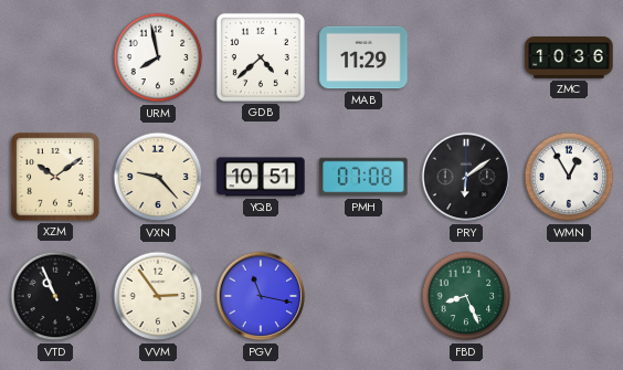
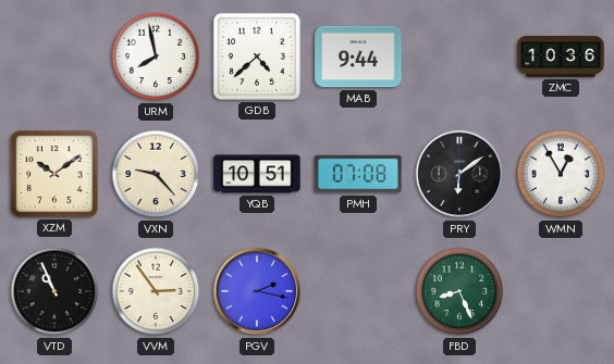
MAB: 11:29 -> 9:44 (358, 57)
PGV: 11:17 -> 2:17 (257, 291)
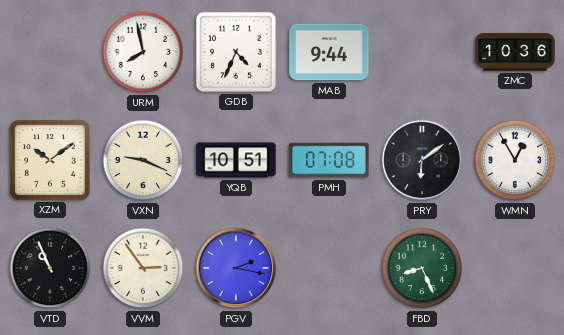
GDB: 4:38 -> 4:34 (236, 52)
VXN: 9:23 -> 9:19 (143, 160)
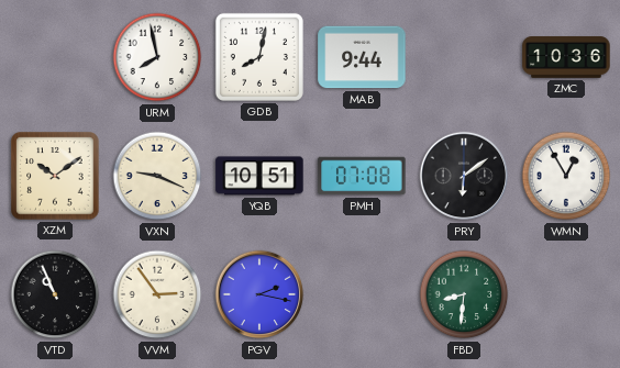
GDB: 4:34 -> 8:02 (259, 57)
FBD: 8:26 -> 8:31 (464, 294)
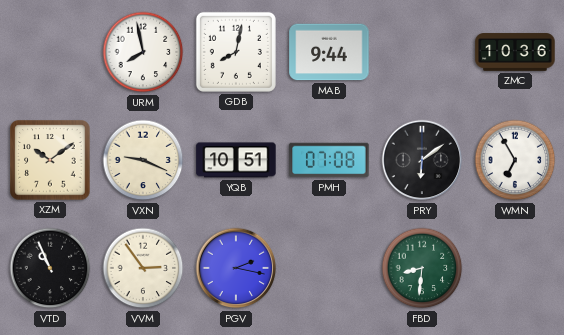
WMN: 12:55 -> 6:55 (515, 160)
